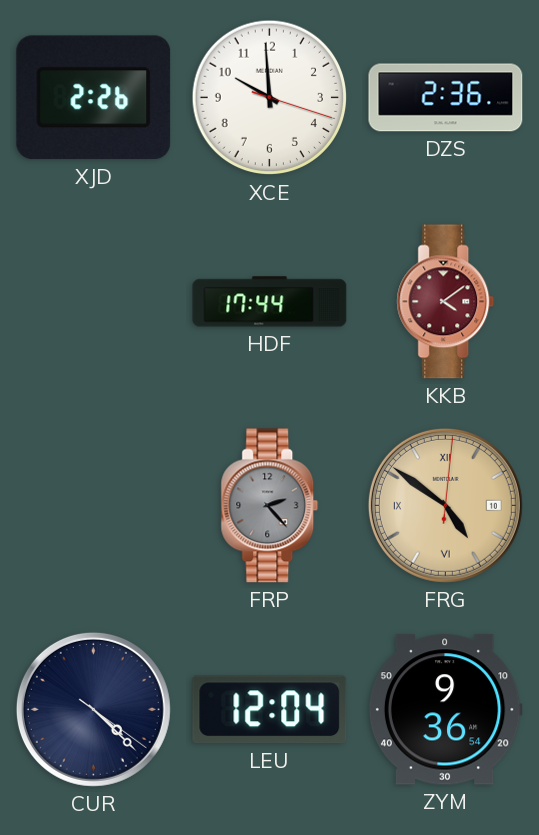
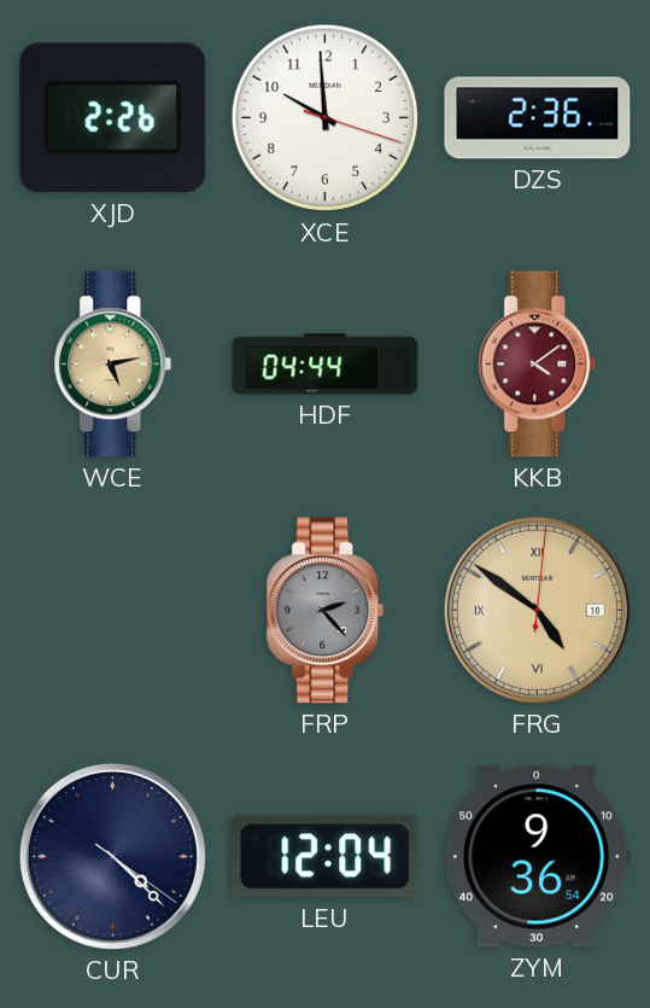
WCE: none -> 5:13 (113, 365)
HDF: 17:44 -> 04:44 (326, 365)
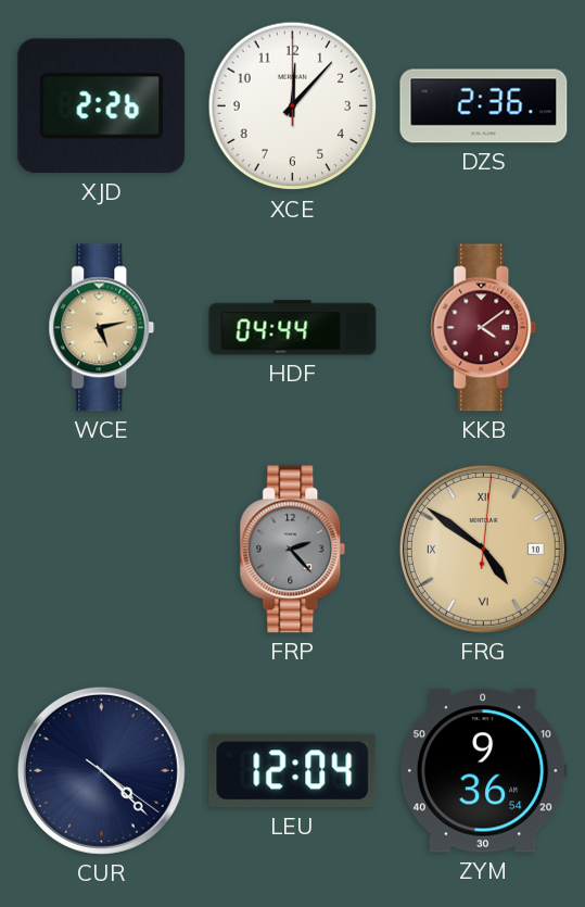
XCE: 9:59 -> 12:07 (293, 106)
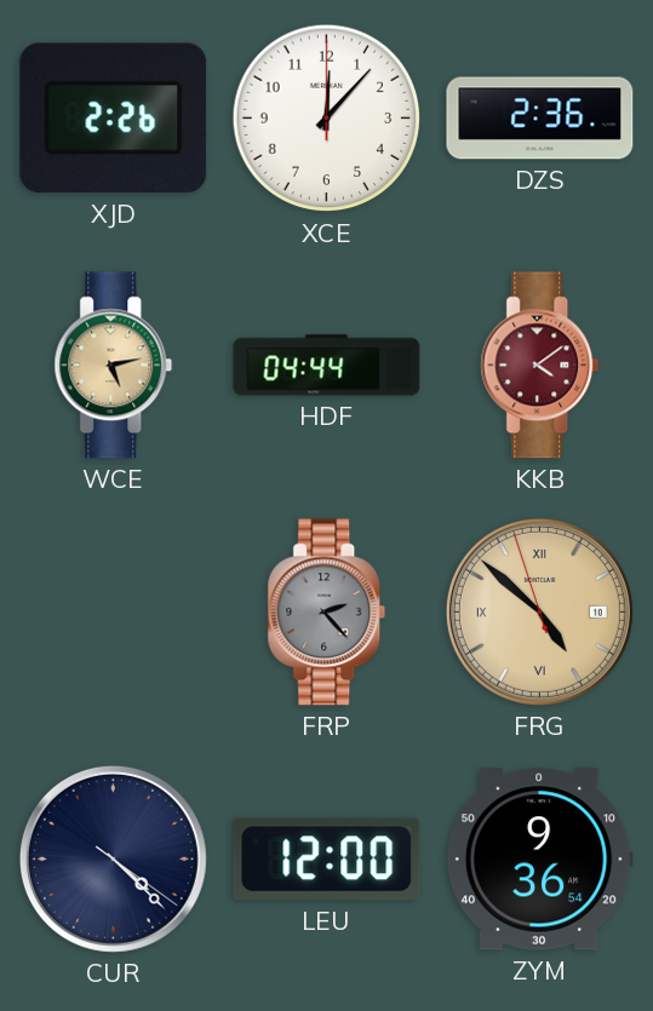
FRG: 4:51:01 -> 4:51:57 (539, 611)
LEU: 12:04 -> 12:00 (327, 860)
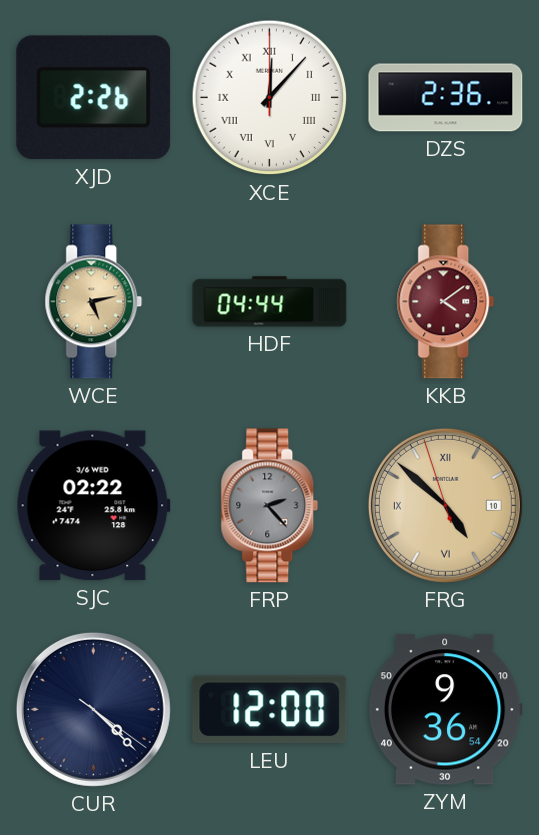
XCE numerals: Arabic -> Roman (270, 98)
SJC: none -> 02:22 (93, 506)
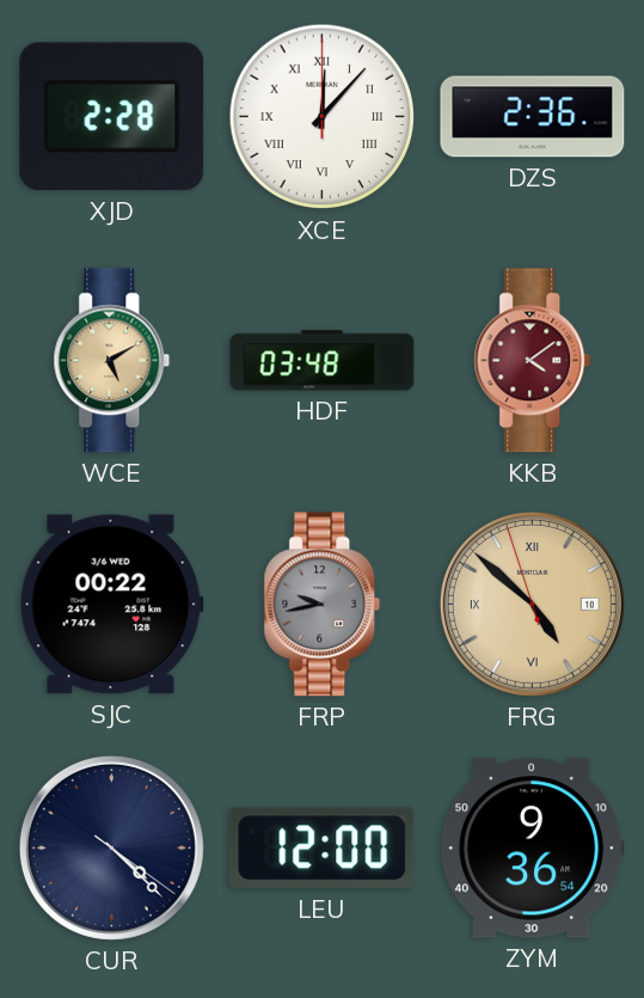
XJD: 2:26 -> 2:28 (112, 117)
WCE: 5:13 -> 5:10 (112, 361)
HDF: 04:44 -> 03:48 (323, 361)
SJC: 02:22 -> 00:22 (111, 605)
FRP: 2:23 -> 9:43 (323, 605)
